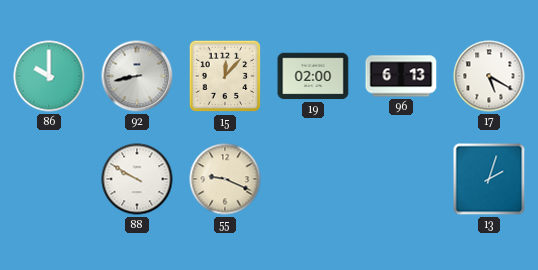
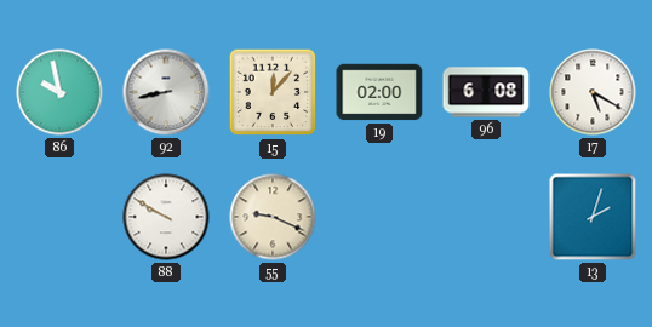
86: 10:00 -> 9:58 (59, 92)
96: 6:13 -> 6:08 (486, 92)
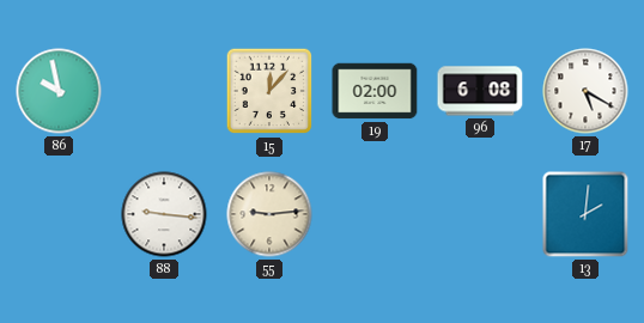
92: 8:43 -> none (166, 92)
88: 9:50 -> 9:16 (164, 214)
55: 9:19 -> 9:14 (269, 214)
13: 2:03 -> 2:01 (585, 214)
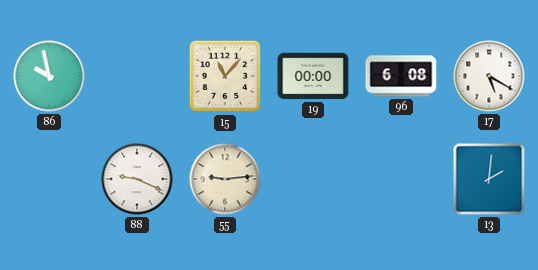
15: 12:07 -> 11:07 (225, 76)
19: 02:00 -> 00:00 (313, 76)
88: 9:16 -> 9:19 (137, 179)
